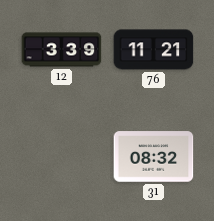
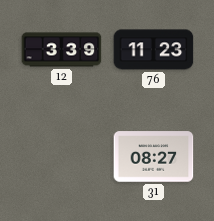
76: 11:21 -> 11:23 (154, 50)
31: 08:32 -> 08:27 (154, 157)
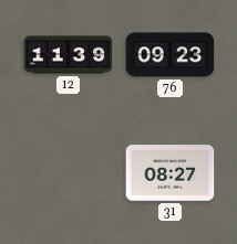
12: 3:39 -> 11:39 (69, 55)
76: 11:23 -> 09:23 (171, 55)
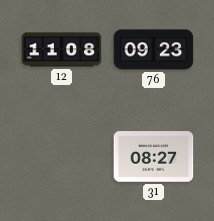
12: 11:39 -> 11:08 (62, 50)
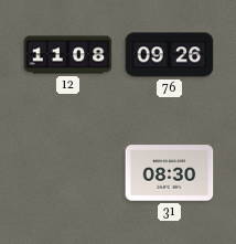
76: 09:23 -> 09:26 (170, 55)
31: 08:27 -> 08:30 (170, 173)
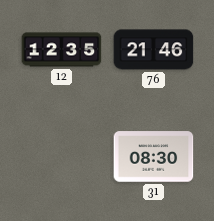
12: 11:08 -> 12:35 (62, 50)
76: 09:26 -> 21:46 (154, 50)
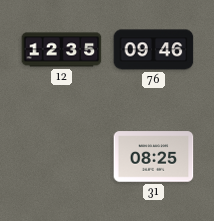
76: 21:46 -> 09:46 (154, 50)
31: 08:30 -> 08:25 (154, 157)
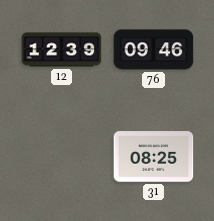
12: 12:35 -> 12:39 (62, 50)
